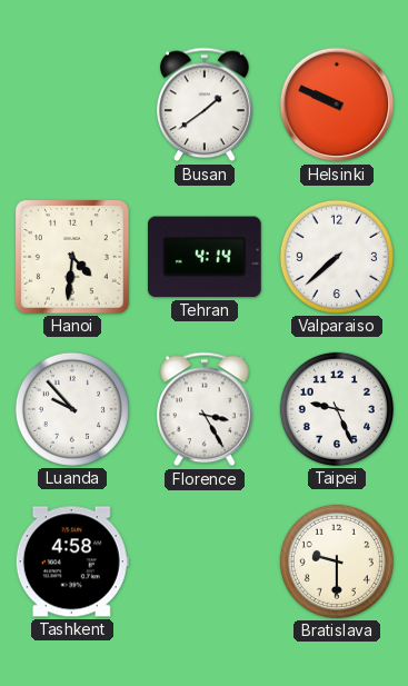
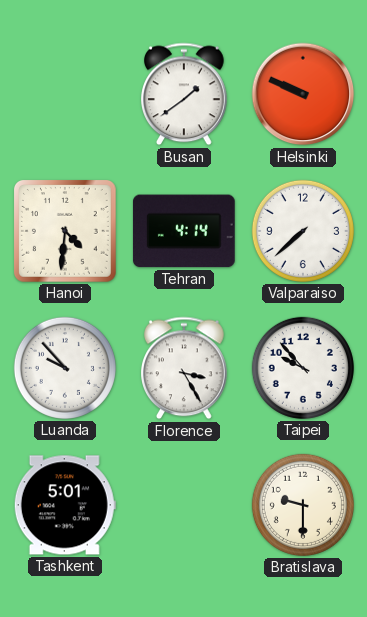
Taipei: 9:26 -> 9:53 (303, 368)
Tashkent: 4:58 -> 5:01 (65, 505)
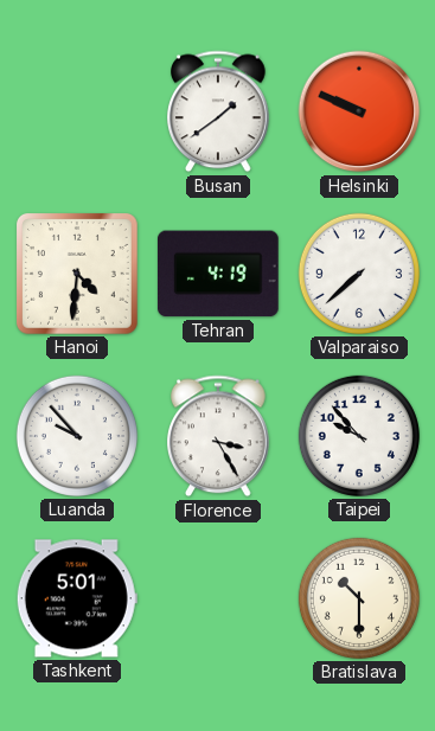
Tehran: 4:14 -> 4:19 (218, 274)
Bratislava: 9:30 -> 10:30 (359, 598)
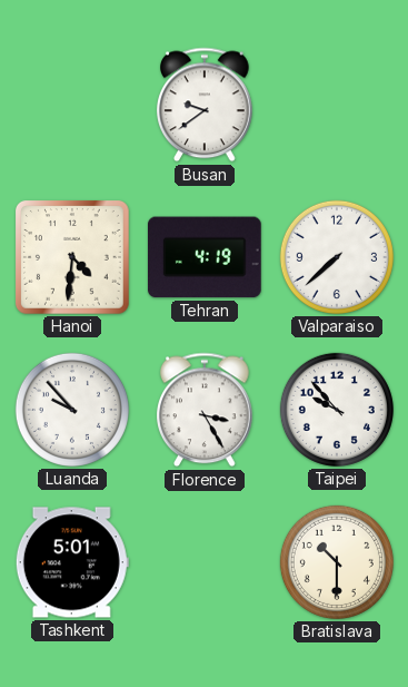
Busan: 1:39 -> 9:39 (206, 105)
Helsinki: 9:49 -> none (359, 111)
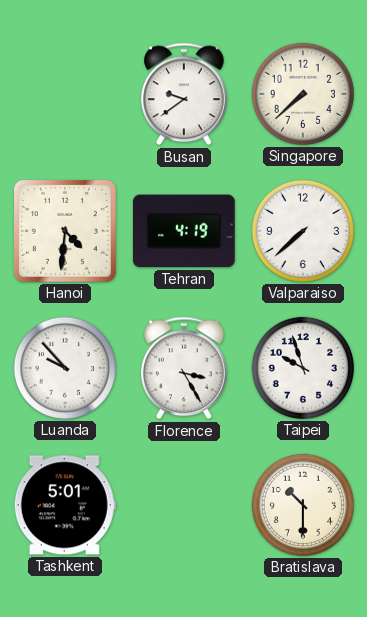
Singapore: none -> 7:38 (303, 94)
Taipei: 9:53 -> 9:57 (303, 368)
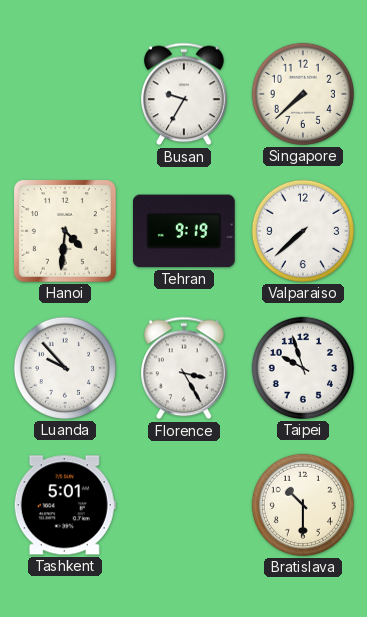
Busan: 9:39 -> 9:35 (185, 94)
Tehran: 4:19 -> 9:19 (184, 231)
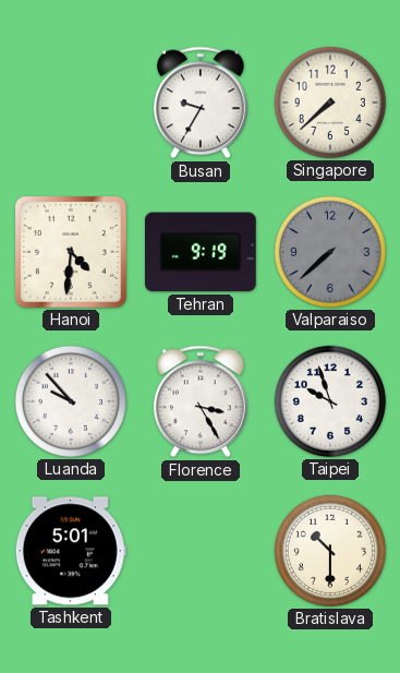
Valparaiso dial: white -> grey (330, 252)
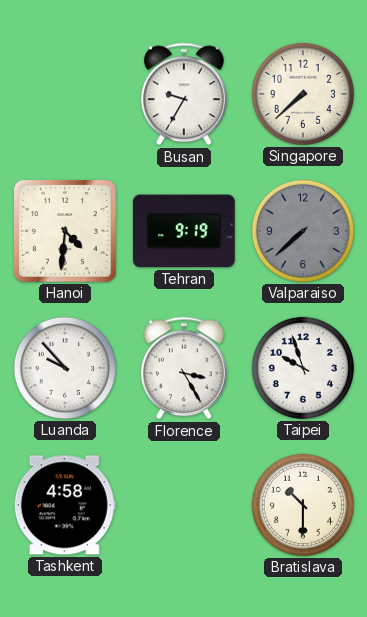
Tashkent: 5:01 -> 4:58 (65, 505)
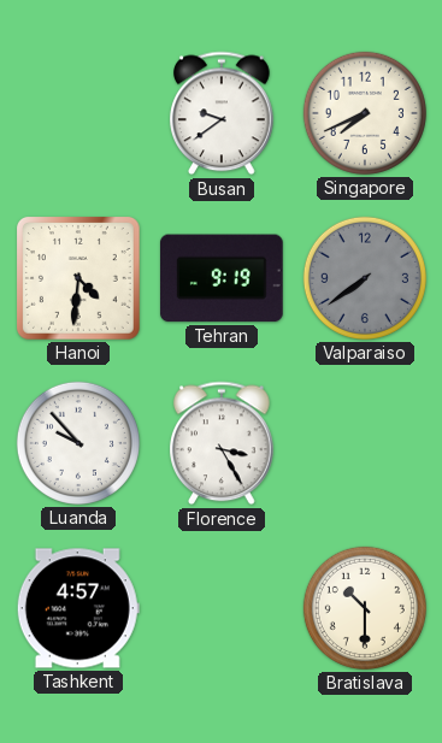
Busan: 9:35 -> 9:39 (223, 113)
Singapore: 7:38 -> 7:41 (365, 113)
Valparaiso: 7:38 -> 7:39 (365, 278)
Taipei: 9:57 -> none (303, 368)
Tashkent: 4:58 -> 4:57 (78, 608)
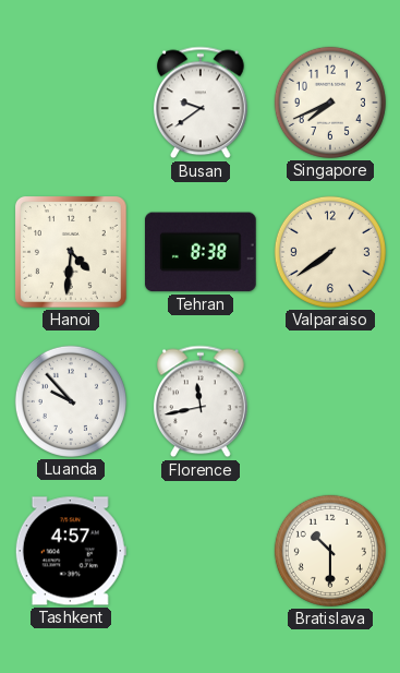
Tehran: 9:19 -> 8:38 (201, 252)
Valparaiso dial: grey -> cream (330, 252)
Florence: 3:25 -> 11:43 (202, 401)
